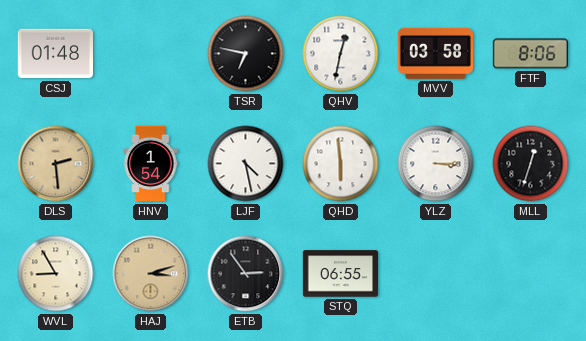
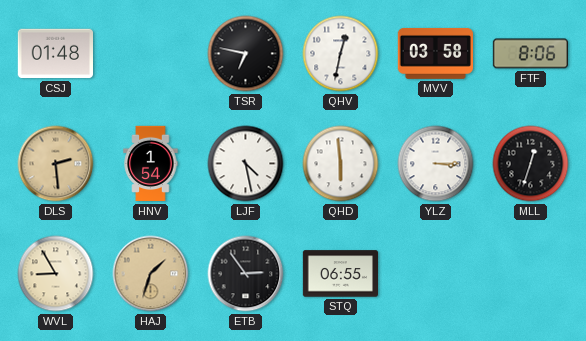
HAJ: 3:12 -> 1:33 (151, 274)
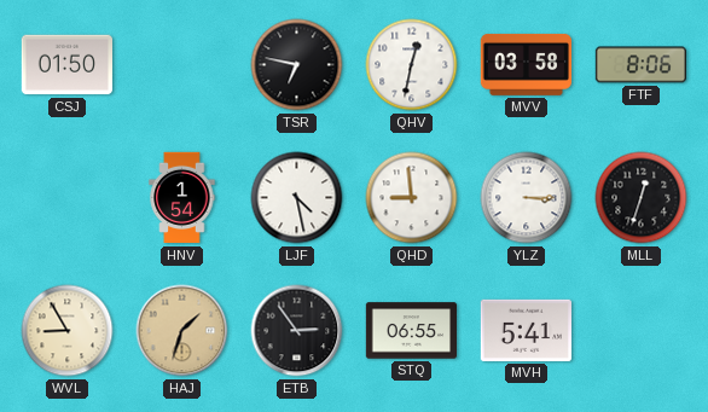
CSJ: 01:48 -> 01:50 (66, 65)
DLS: 2:29 -> none (56, 164)
QHD: 5:59 -> 8:59 (412, 198)
MVH: none -> 5:41 (526, 330)
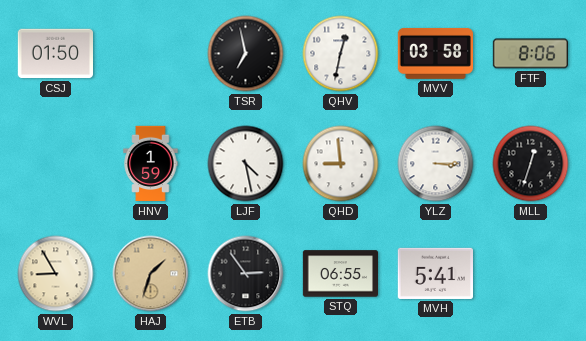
TSR: 6:47 -> 6:58 (246, 54)
HNV: 1:54 -> 1:59 (151, 164)
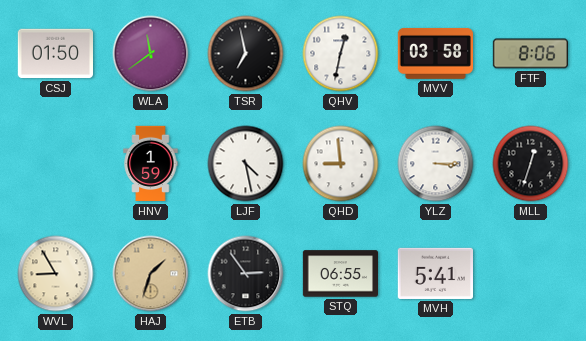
WLA: none -> 11:39 (151, 54)
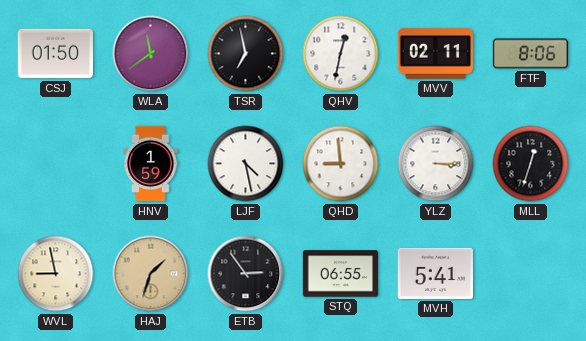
MVV: 03:58 -> 02:11 (435, 53)
WVL: 8:55 -> 8:58 (56, 274)
